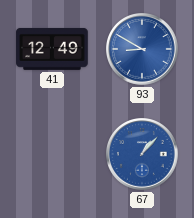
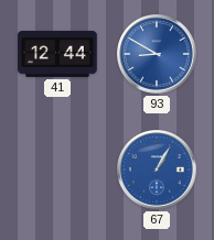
41: 12:49 -> 12:44 (57, 54)
67: 1:07 -> 1:05 (158, 171)
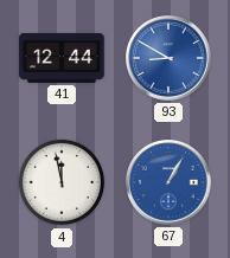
4: none -> 11:58 (62, 182)
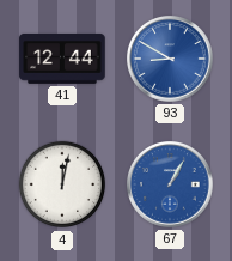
4: 11:58 -> 12:02 (62, 184)
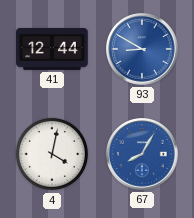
4: 12:02 -> 4:02 (52, 154)
67: 1:05 -> 8:05 (143, 155)
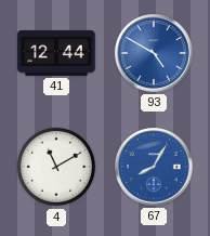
93: 8:50 -> 4:50 (155, 54)
4: 4:02 -> 11:10 (56, 167)
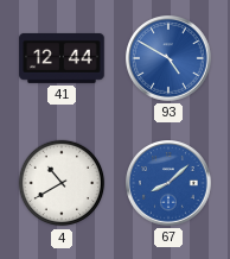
4: 11:10 -> 10:40 (62, 183)
67: 8:05 -> 8:08 (170, 184)
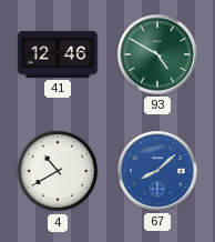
41: 12:44 -> 12:46 (58, 54)
93 dial: blue -> green (158, 56)
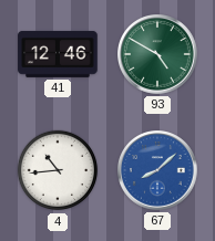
4: 10:40 -> 10:44 (58, 170)
